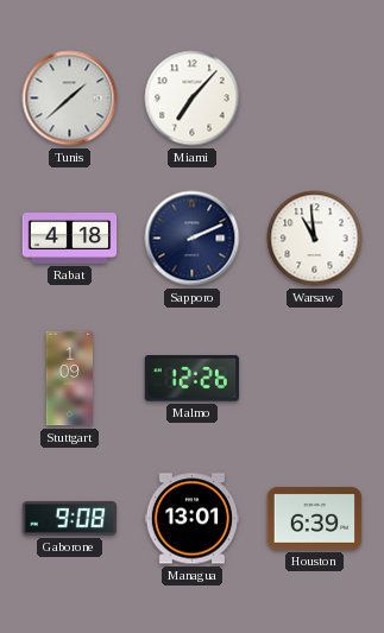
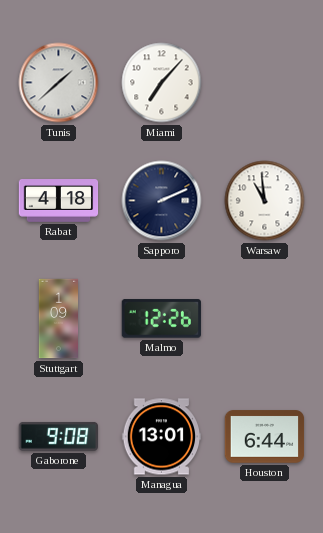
Houston: 6:39 -> 6:44 (265, 437)
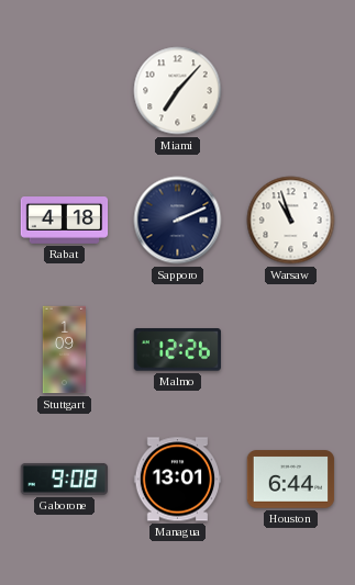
Tunis: 1:38 -> none (59, 83)
Warsaw: 10:59 -> 10:57 (291, 221)
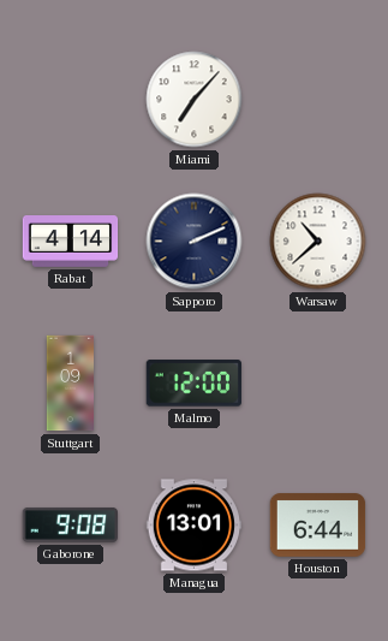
Rabat: 4:18 -> 4:14 (71, 242)
Warsaw: 10:57 -> 10:38 (318, 242)
Malmo: 12:26 -> 12:00 (193, 384)
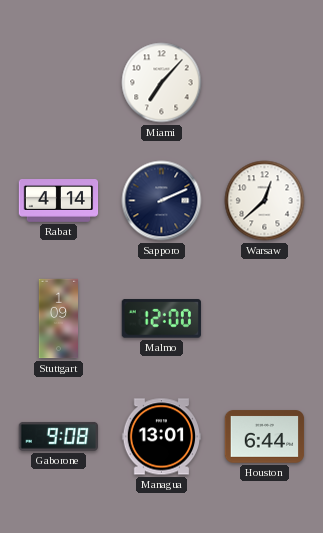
Warsaw: 10:38 -> 12:38 (265, 201)
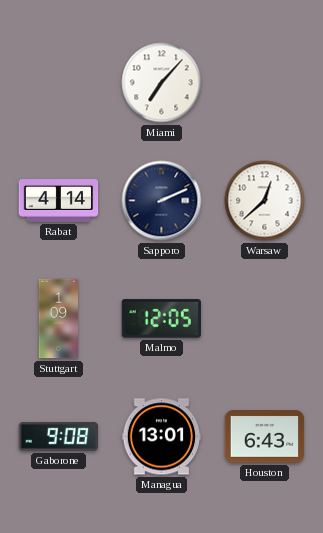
Malmo: 12:00 -> 12:05 (161, 319)
Houston: 6:44 -> 6:43 (265, 437)
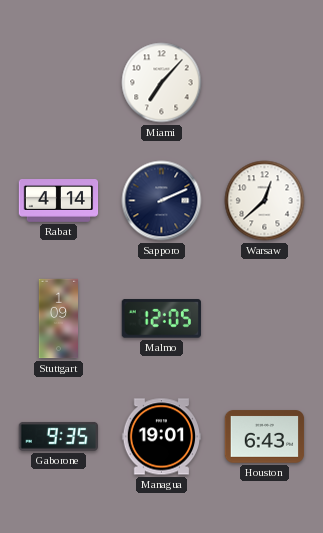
Gaborone: 9:08 -> 9:35 (58, 436)
Managua: 13:01 -> 19:01 (162, 437)
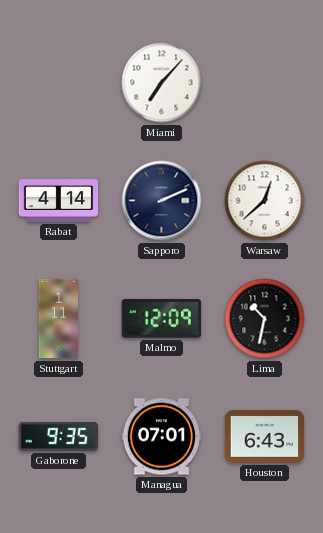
Stuttgart: 1:09 -> 1:11 (59, 319)
Malmo: 12:05 -> 12:09 (161, 319)
Lima: none -> 10:32 (265, 319)
Managua: 19:01 -> 07:01 (162, 437)
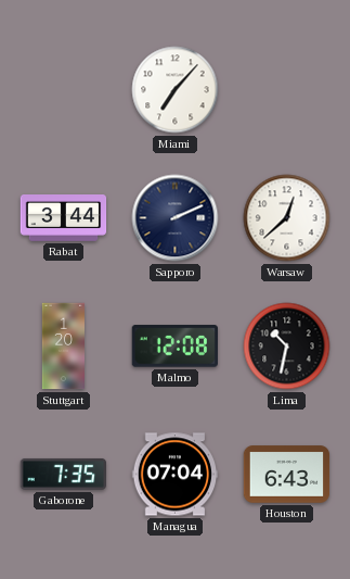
Rabat: 4:14 -> 3:44 (64, 218)
Stuttgart: 1:11 -> 1:20 (64, 347)
Malmo: 12:09 -> 12:08 (174, 347)
Gaborone: 9:35 -> 7:35 (63, 474)
Managua: 07:01 -> 07:04 (176, 475)
